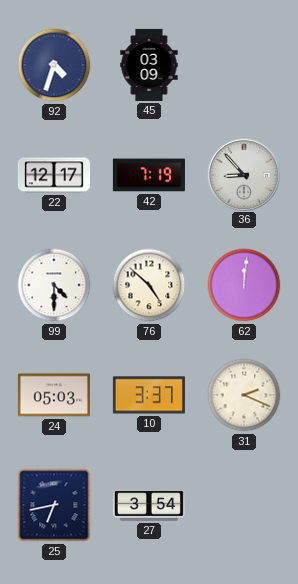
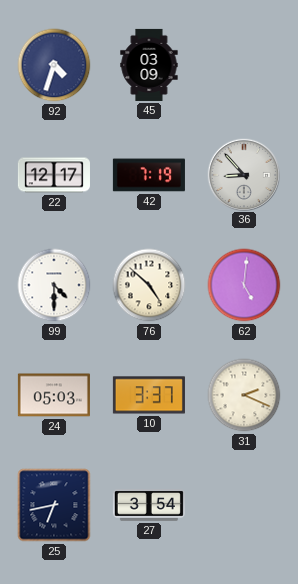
62: 12:01 -> 5:01 (244, 285)
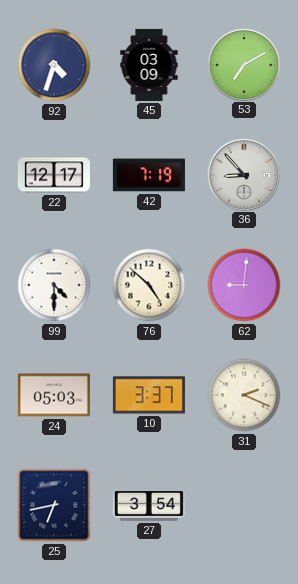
53: none -> 7:10 (243, 64)
62: 5:01 -> 9:01 (244, 285)
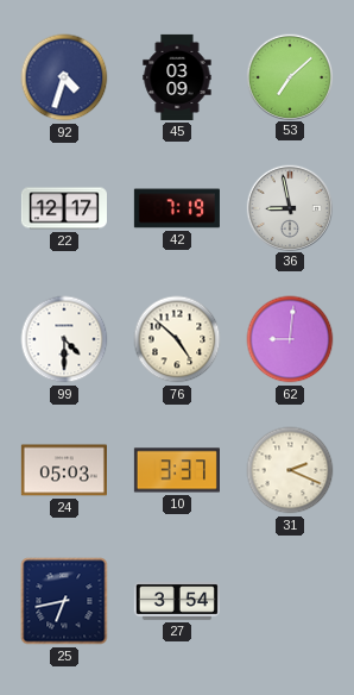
53: 7:10 -> 7:08 (289, 76)
36: 8:53 -> 8:58 (289, 207)
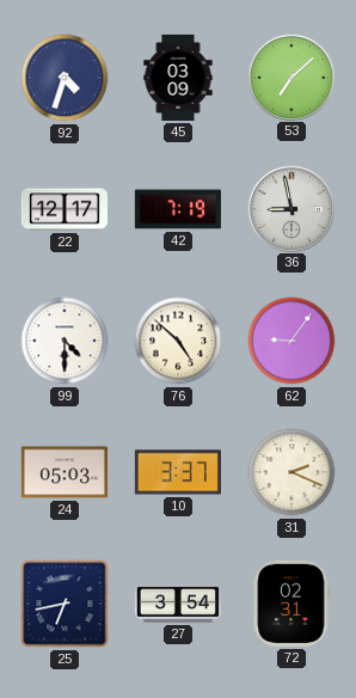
62: 9:01 -> 9:06 (291, 341)
72: none -> 02:31 (291, 604)
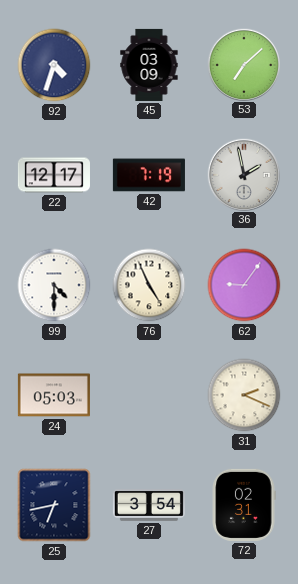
36: 8:58 -> 1:58 (243, 174)
76: 4:52 -> 4:56 (149, 285)
10: 3:37 -> none (178, 472)
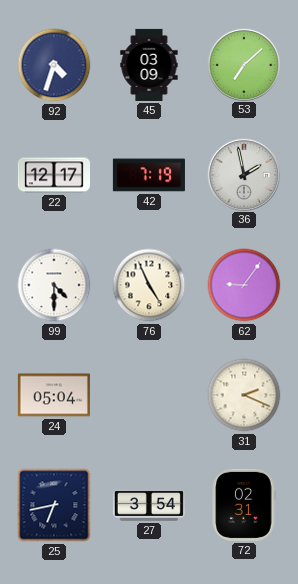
24: 05:03 -> 05:04 (54, 395)
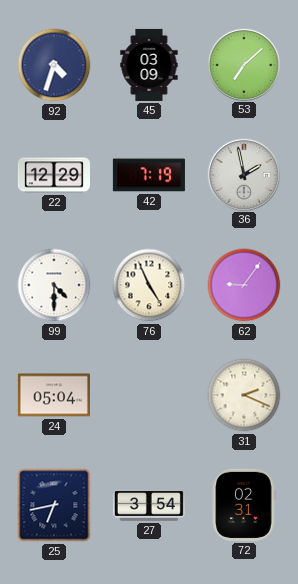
22: 12:17 -> 12:29 (54, 175)
